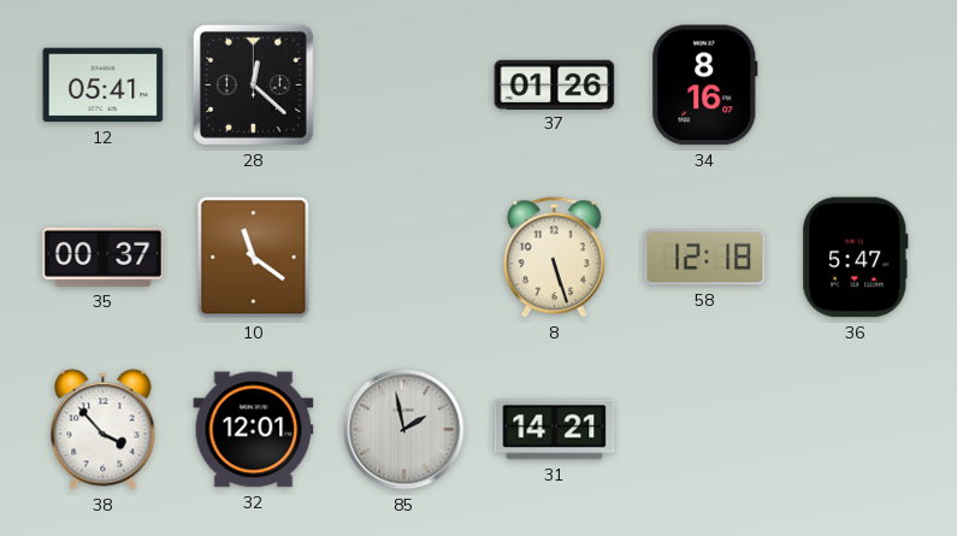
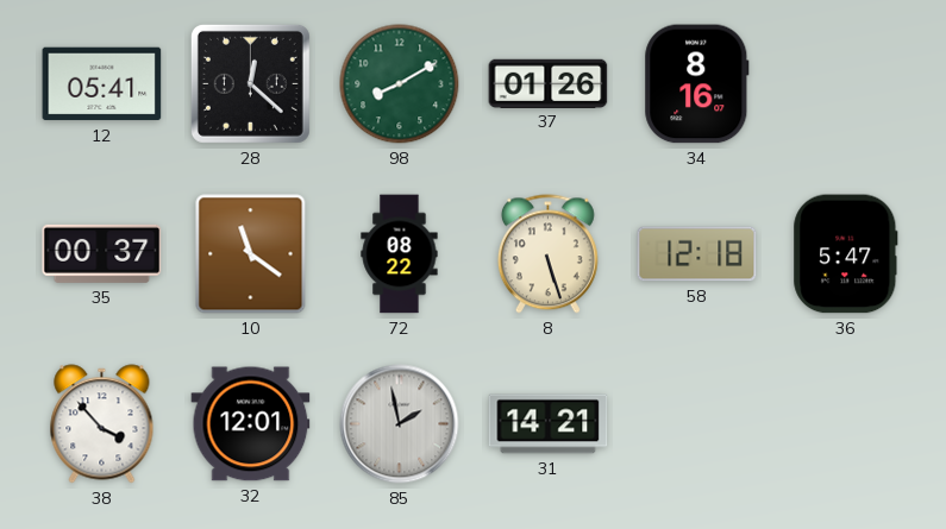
98: none -> 8:10 (400, 84)
72: none -> 08:22 (400, 254)
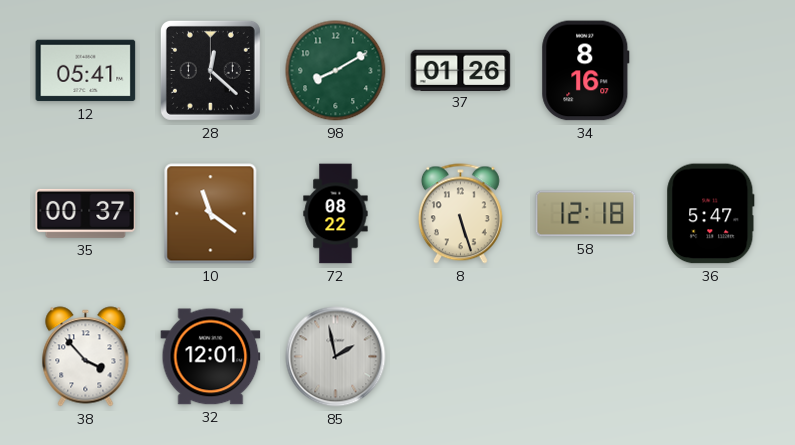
31: 14:21 -> none (549, 424)
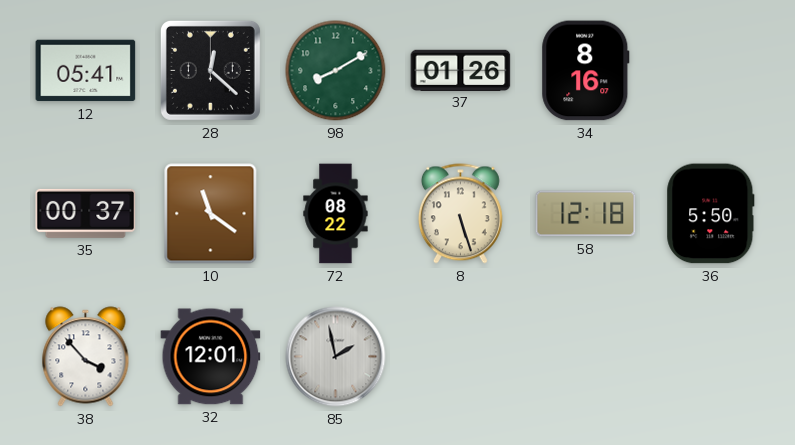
36: 5:47 -> 5:50 (711, 214)
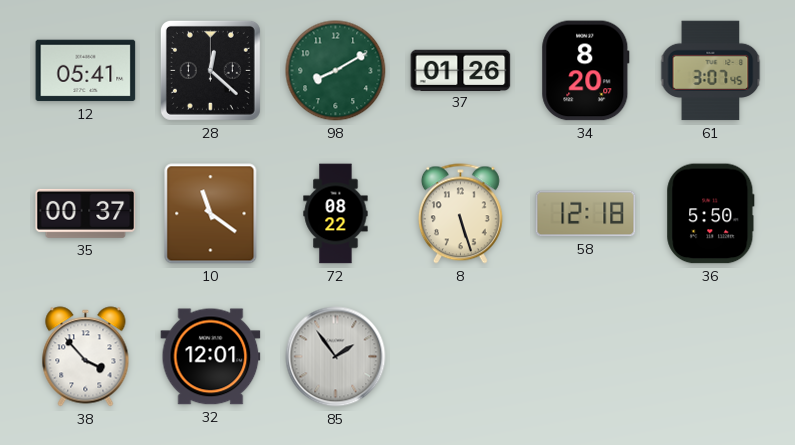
34: 8:16 -> 8:20 (586, 71)
61: none -> 3:07 (711, 71)
85: 1:58 -> 1:54 (336, 357)
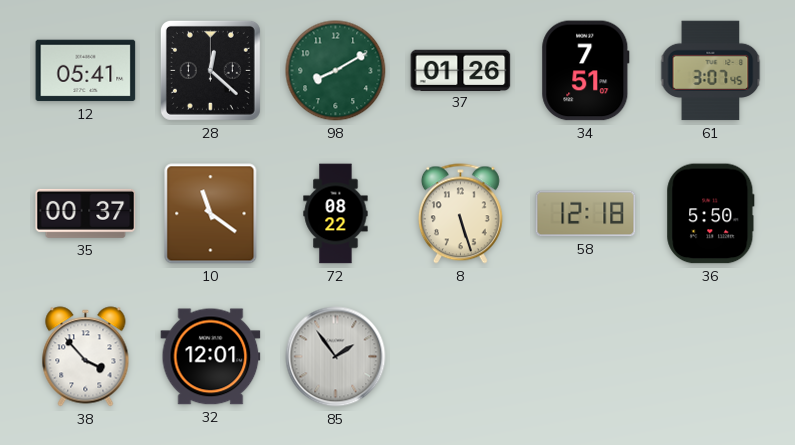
34: 8:20 -> 7:51 (586, 71)
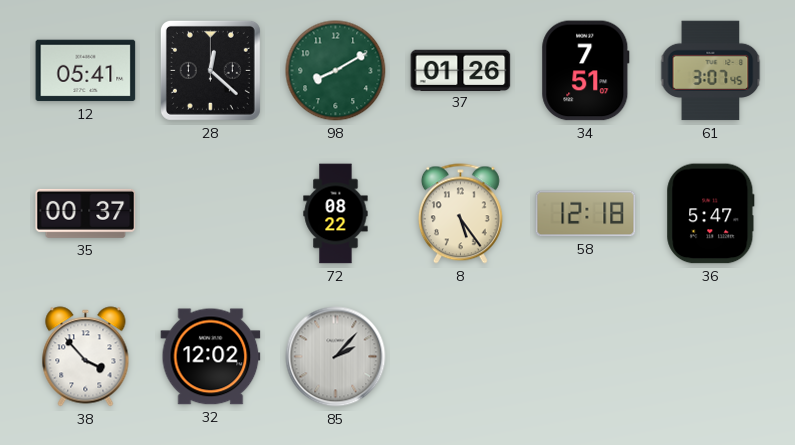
10: 11:21 -> none (211, 214)
8: 5:27 -> 5:24 (460, 214)
36: 5:50 -> 5:47 (711, 214)
32: 12:01 -> 12:02 (211, 357)
85: 1:54 -> 2:07 (336, 357)
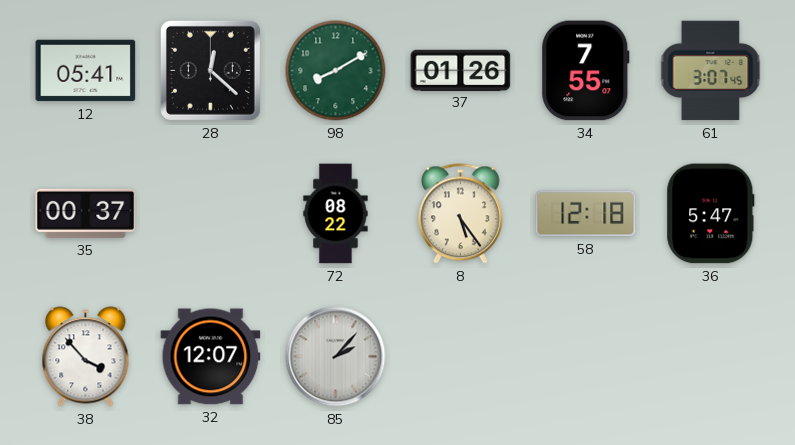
34: 7:51 -> 7:55 (586, 71)
32: 12:02 -> 12:07 (211, 357)
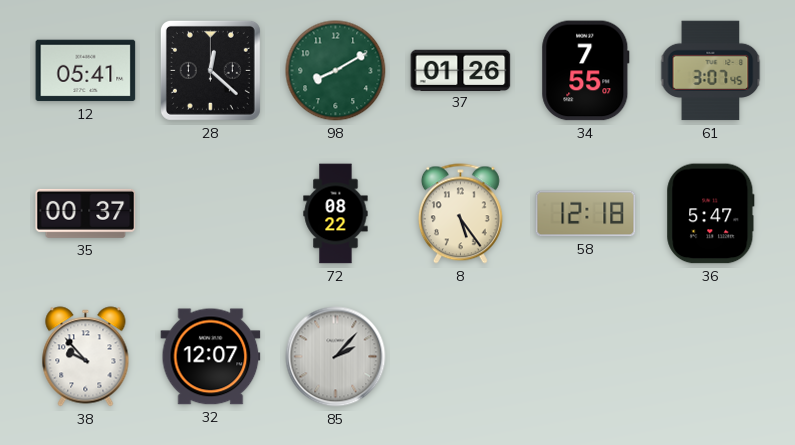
38: 3:53 -> 9:53 (86, 357)
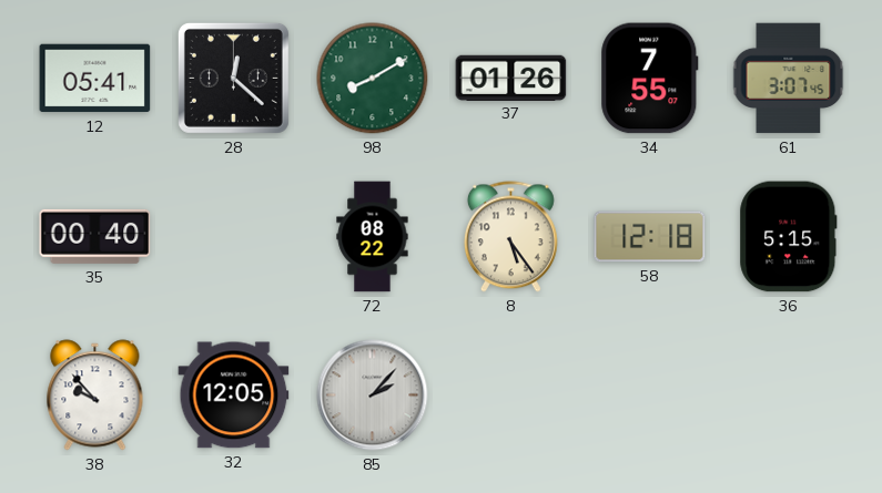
35: 00:37 -> 00:40 (95, 236)
36: 5:47 -> 5:15 (789, 237)
32: 12:07 -> 12:05 (234, 396)
